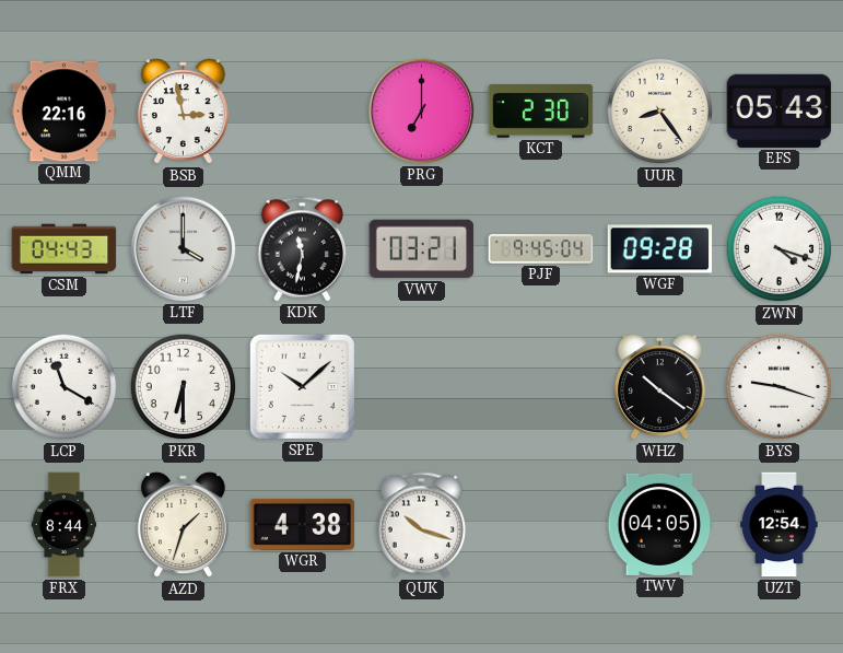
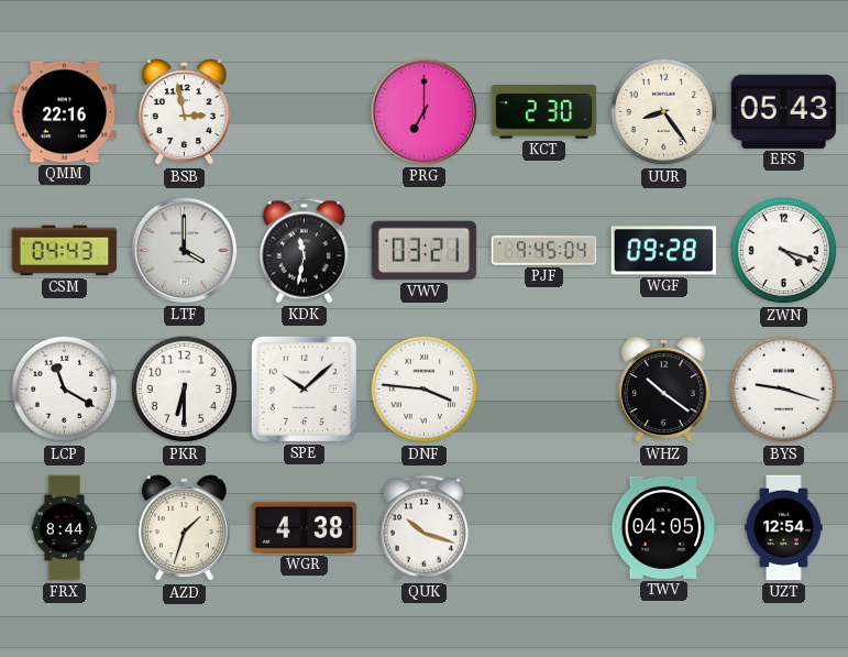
DNF: none -> 3:46 (425, 390)
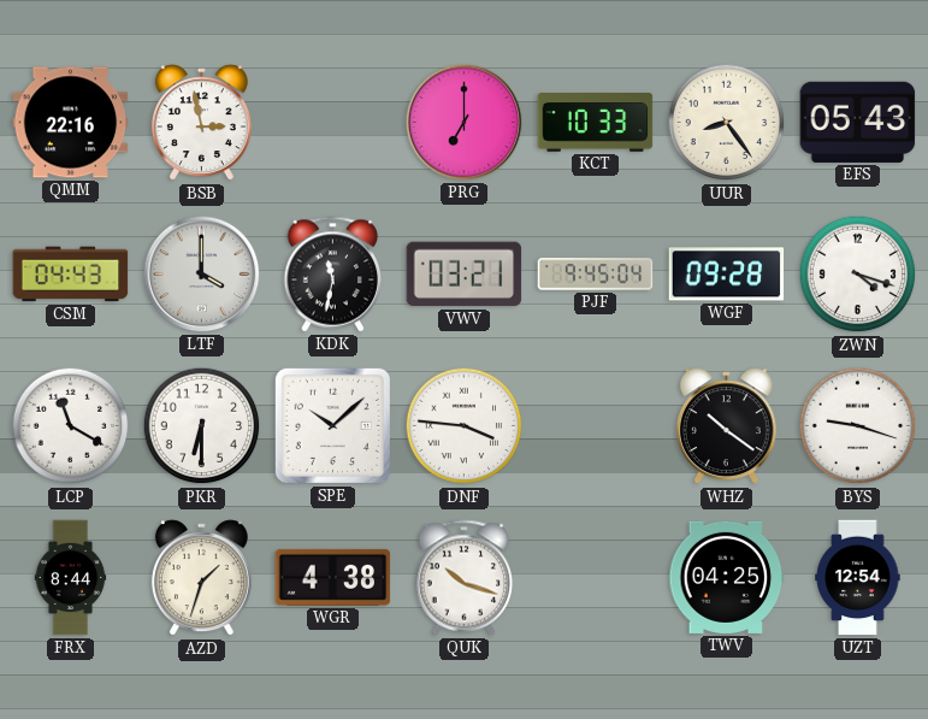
KCT: 2:30 -> 10:33 (596, 123)
TWV: 04:05 -> 04:25 (727, 577)
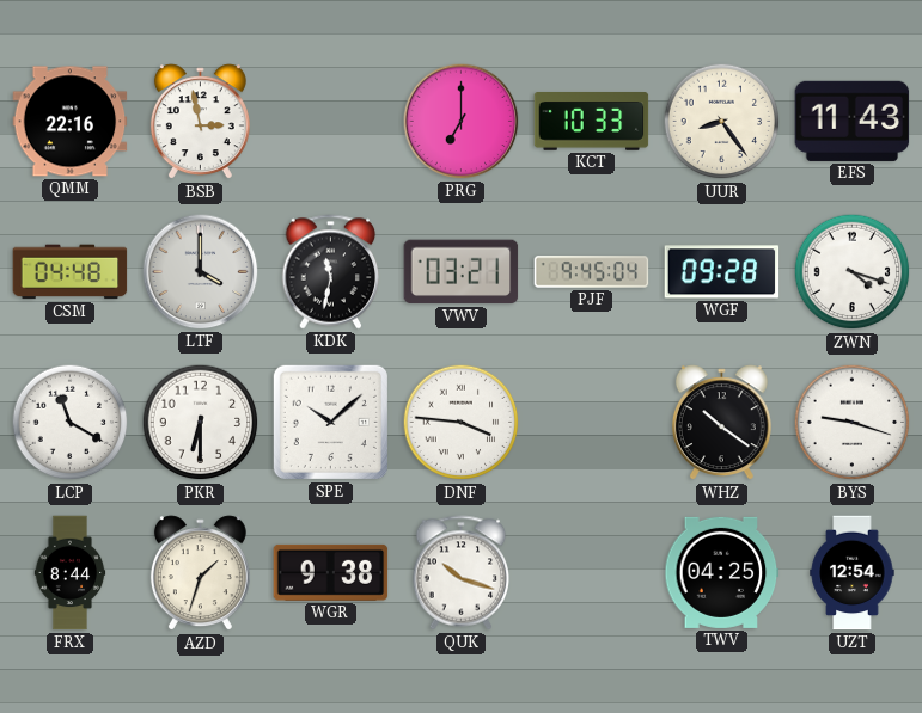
EFS: 05:43 -> 11:43 (853, 121)
CSM: 04:43 -> 04:48 (71, 272)
WGR: 4:38 -> 9:38 (331, 572)
